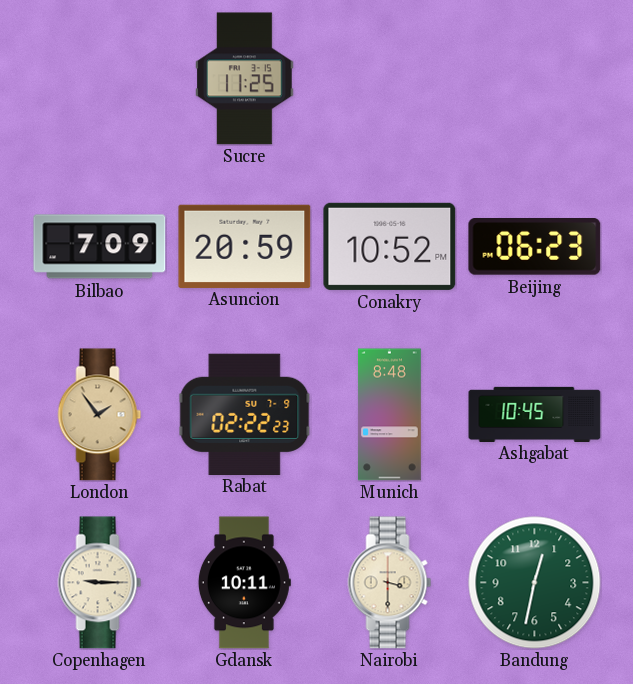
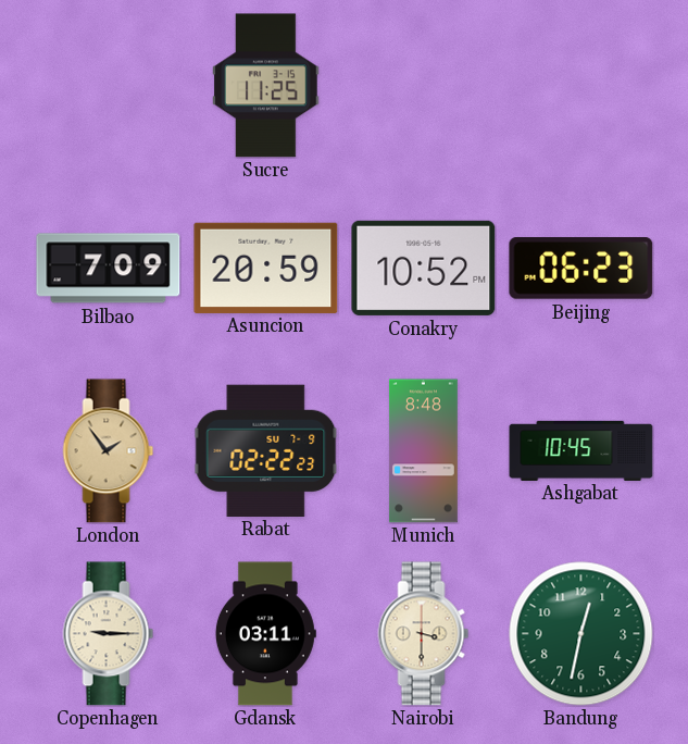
Gdansk: 10:11 -> 03:11 (265, 634)
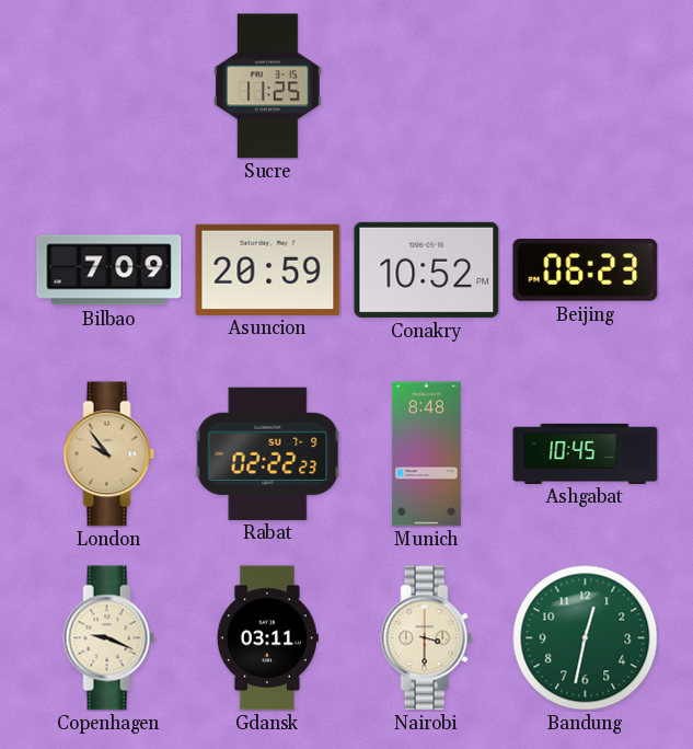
London: 1:54 -> 9:54 (109, 454)
Copenhagen: 9:15 -> 9:19 (109, 638)
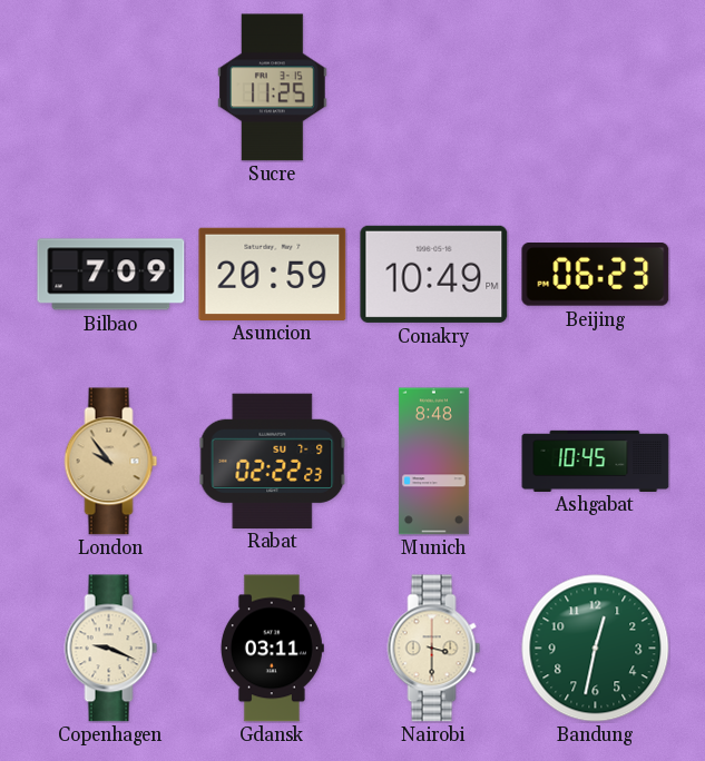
Conakry: 10:52 -> 10:49 (434, 274)
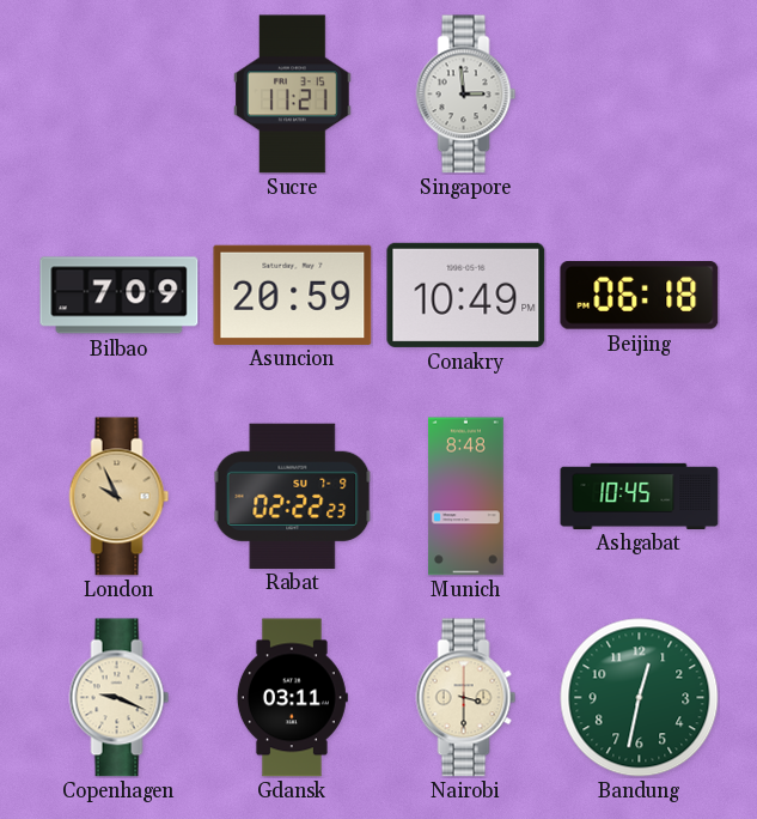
Sucre: 11:25 -> 11:21 (293, 95)
Singapore: none -> 2:59 (466, 95)
Beijing: 06:23 -> 06:18 (640, 296)
London: 9:54 -> 9:56 (120, 497)
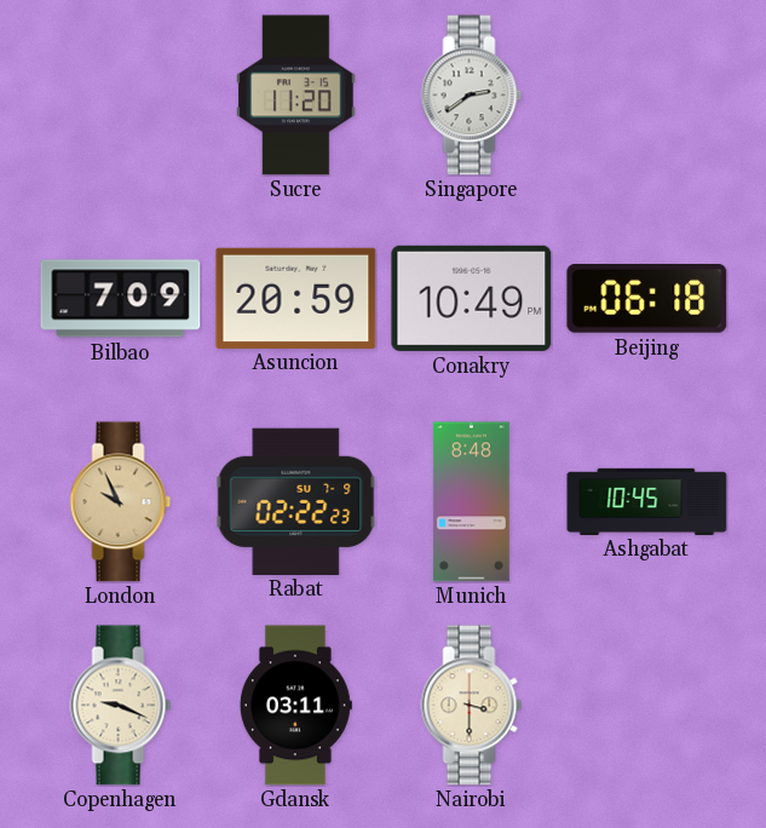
Sucre: 11:21 -> 11:20 (296, 96)
Singapore: 2:59 -> 2:39 (472, 96)
Bandung: 12:32 -> none (640, 698)
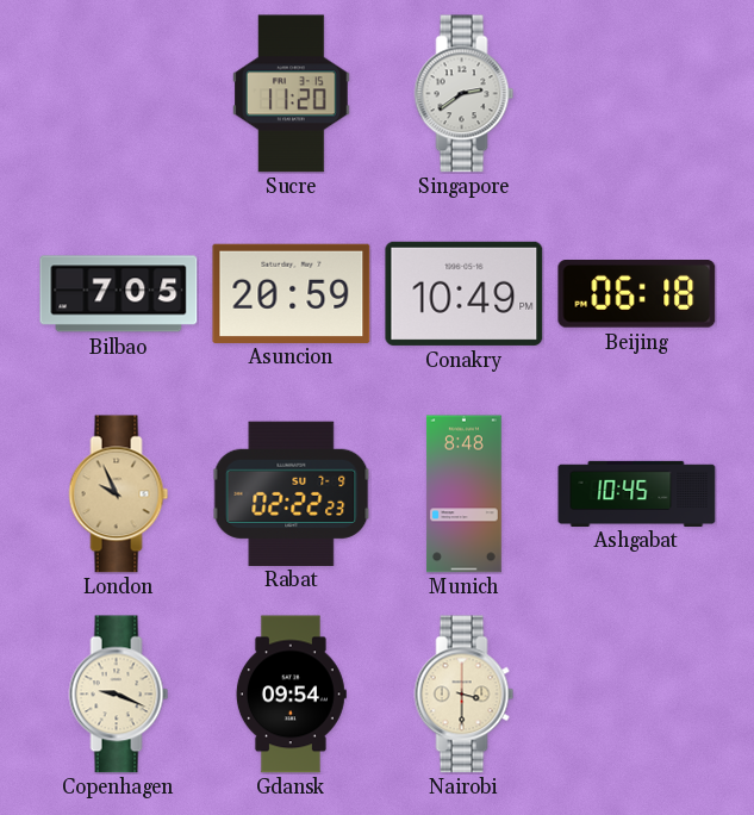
Bilbao: 7:09 -> 7:05 (119, 294)
Gdansk: 03:11 -> 09:54 (291, 695)
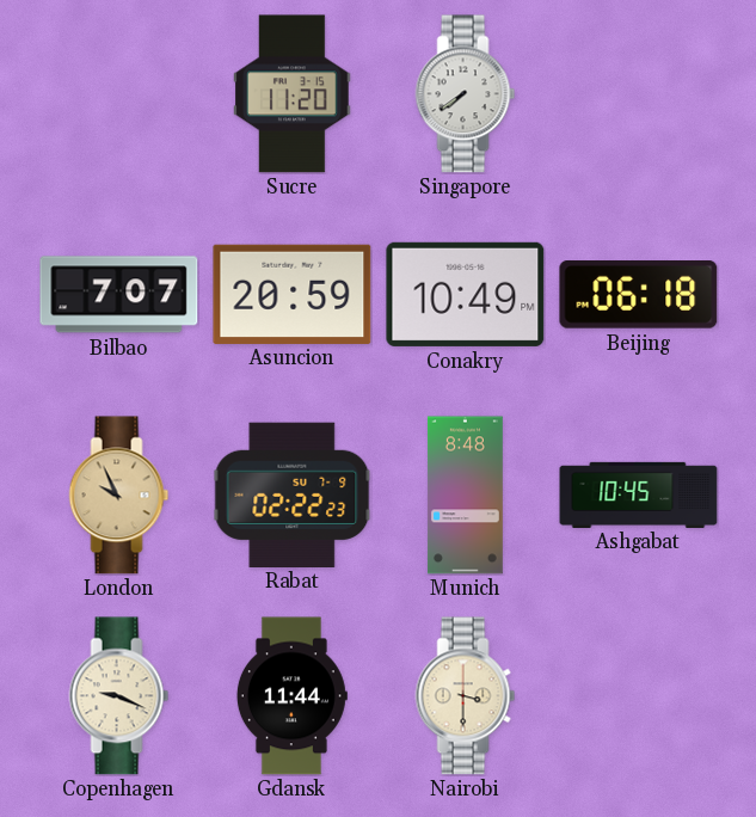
Singapore: 2:39 -> 7:39 (466, 94)
Bilbao: 7:05 -> 7:07 (119, 295)
Gdansk: 09:54 -> 11:44 (291, 696)
